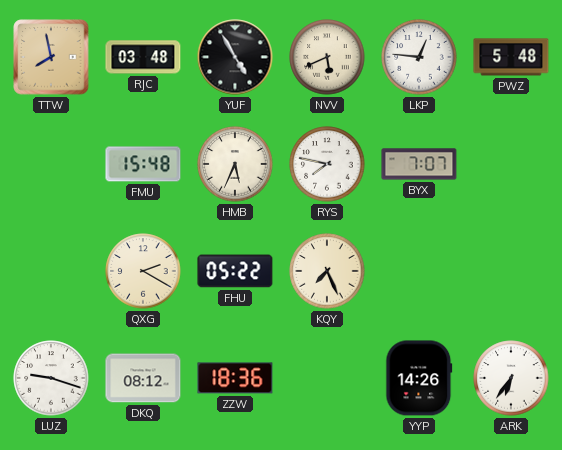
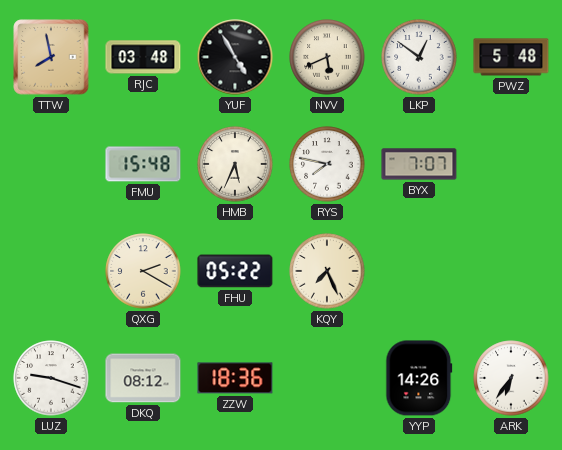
LKP: 12:46 -> 12:51 (419, 57)
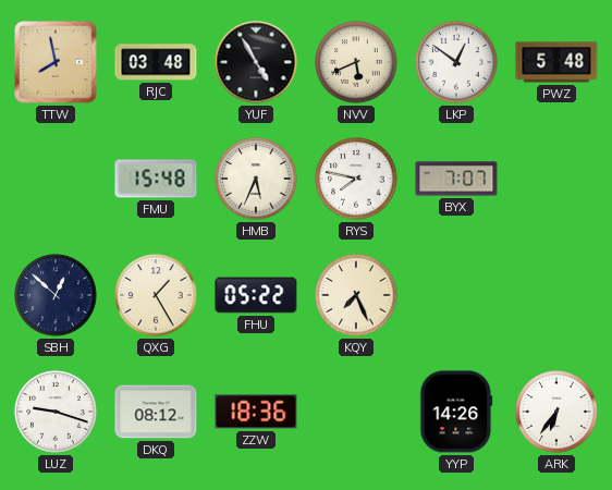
SBH: none -> 12:52 (56, 295)
QXG: 2:20 -> 1:25 (156, 295)
